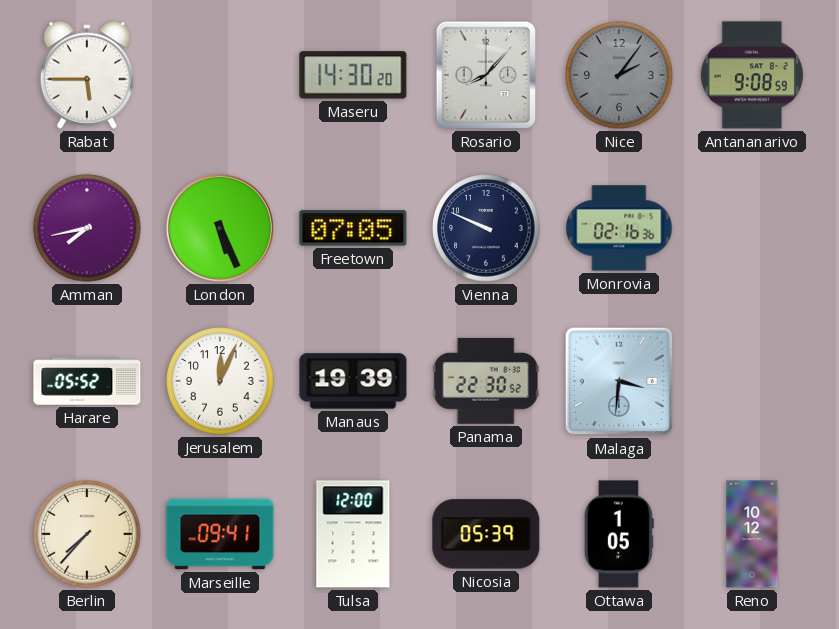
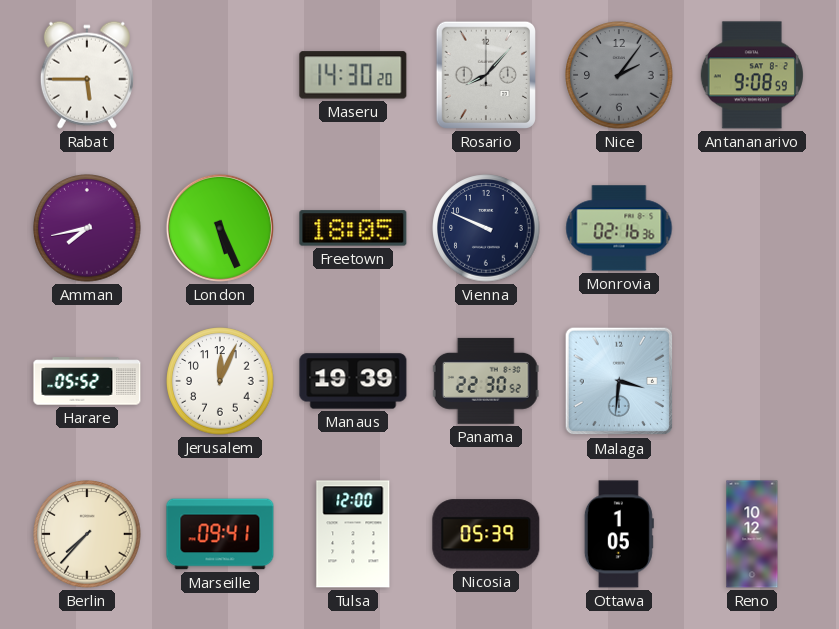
Freetown: 07:05 -> 18:05 (353, 228)
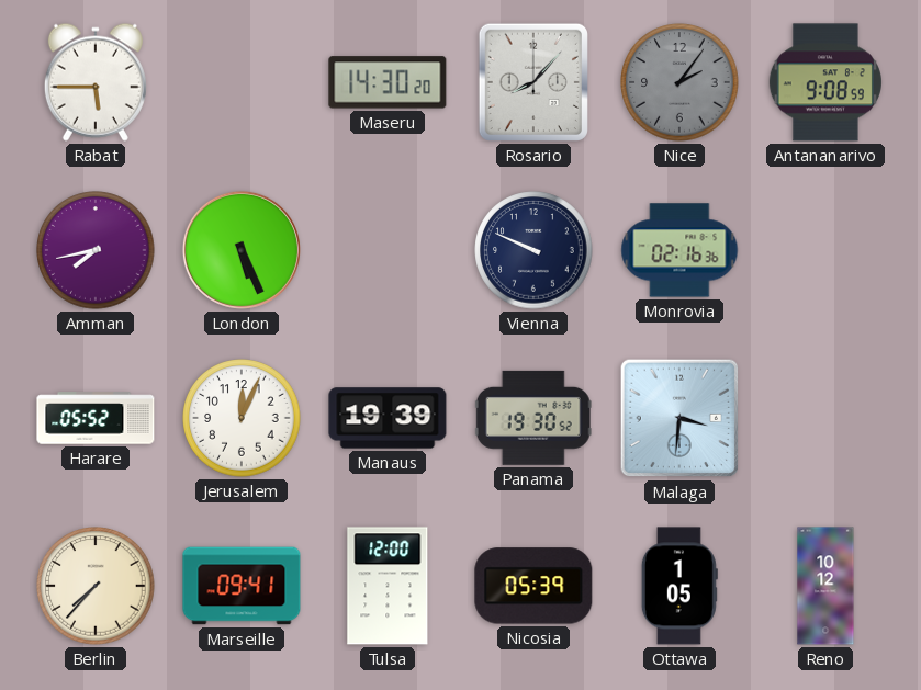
Freetown: 18:05 -> none (353, 228)
Panama: 22:30 -> 19:30 (533, 418)
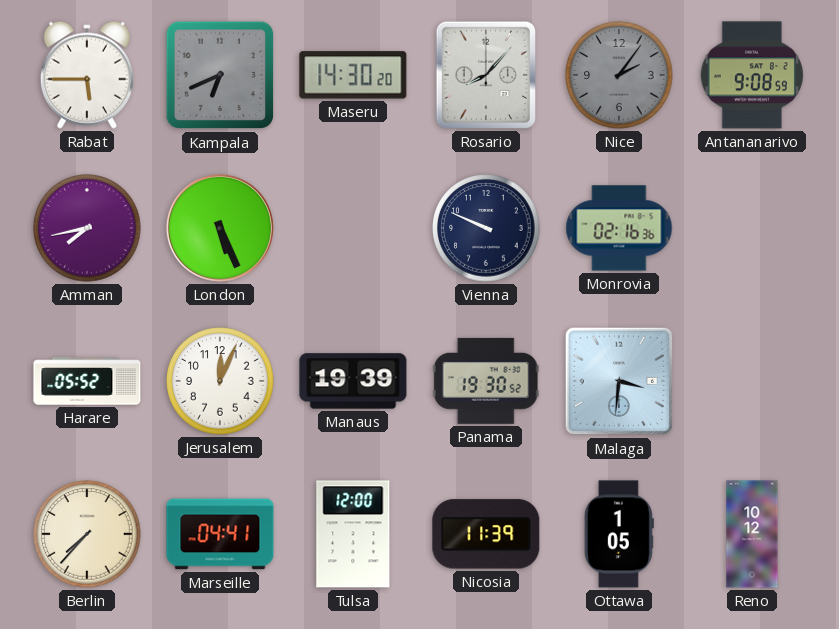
Kampala: none -> 6:41 (220, 75)
Marseille: 09:41 -> 04:41 (220, 534)
Nicosia: 05:39 -> 11:39 (486, 534)
